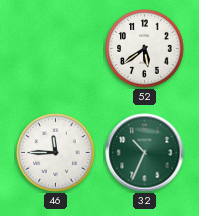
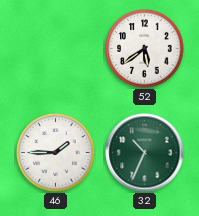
46: 11:45 -> 1:45 (56, 153)
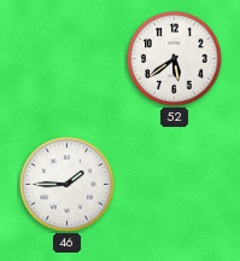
32: 10:34 -> none (145, 153)
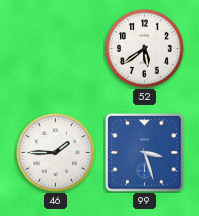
99: none -> 3:27 (145, 153)
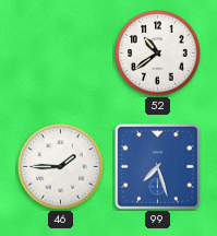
52: 5:39 -> 10:39 (158, 54)
99: 3:27 -> 7:27 (158, 167)
